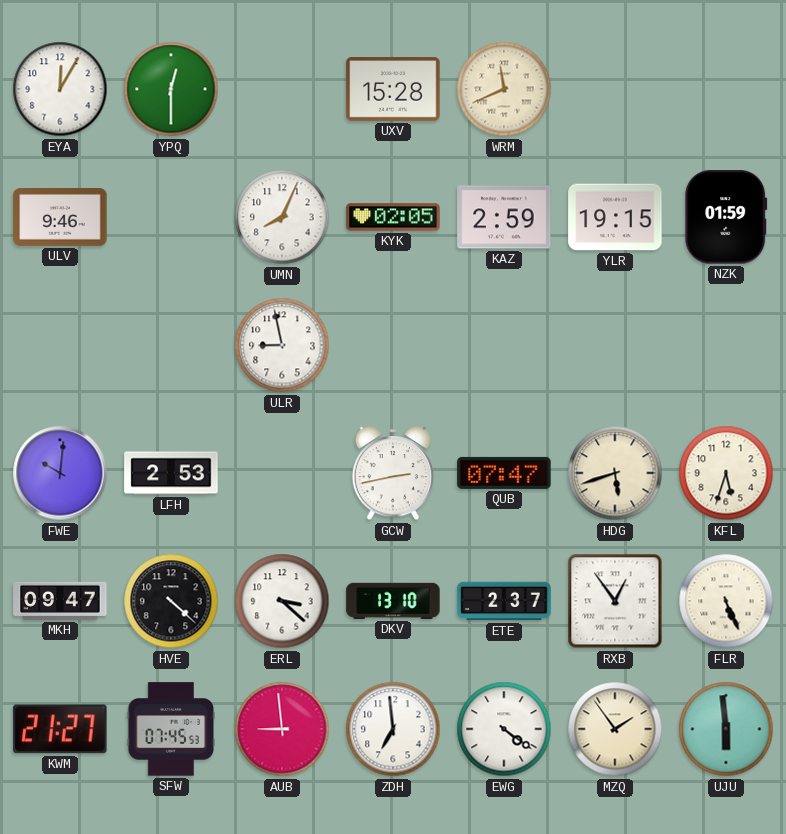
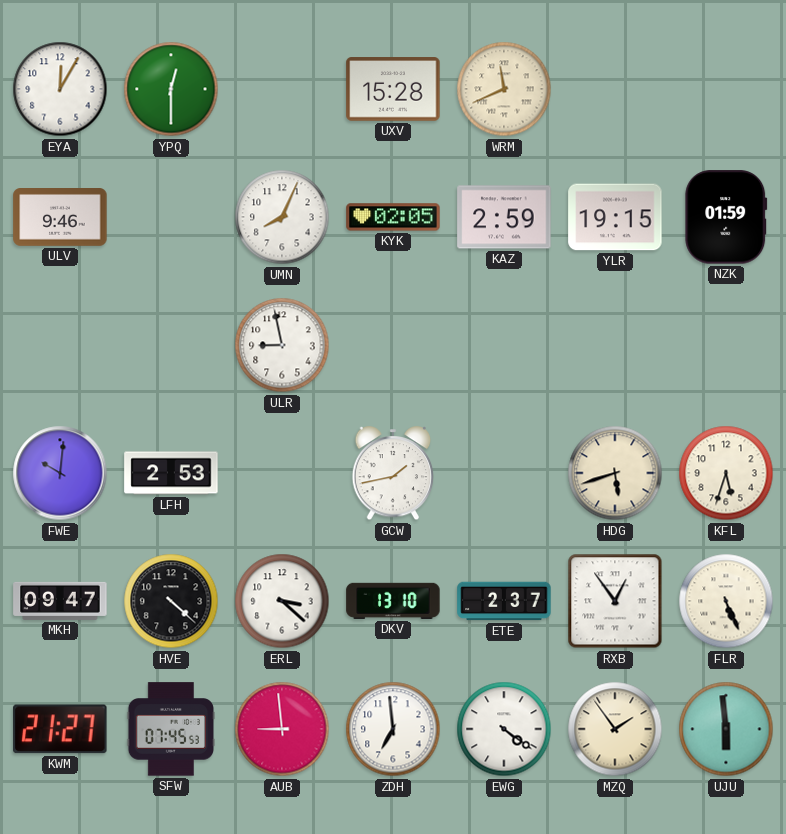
GCW: 2:43 -> 1:43 (393, 474)
QUB: 07:47 -> none (504, 473)
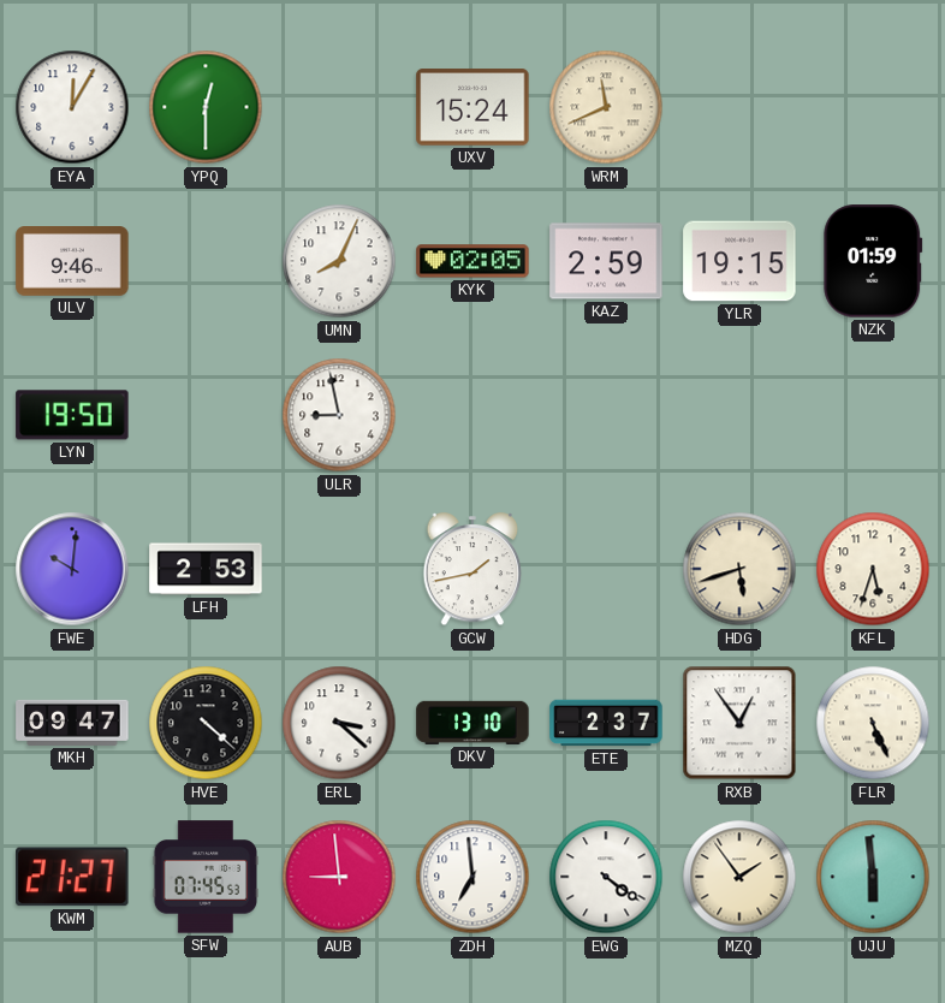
UXV: 15:28 -> 15:24 (472, 107)
LYN: none -> 19:50 (72, 415)
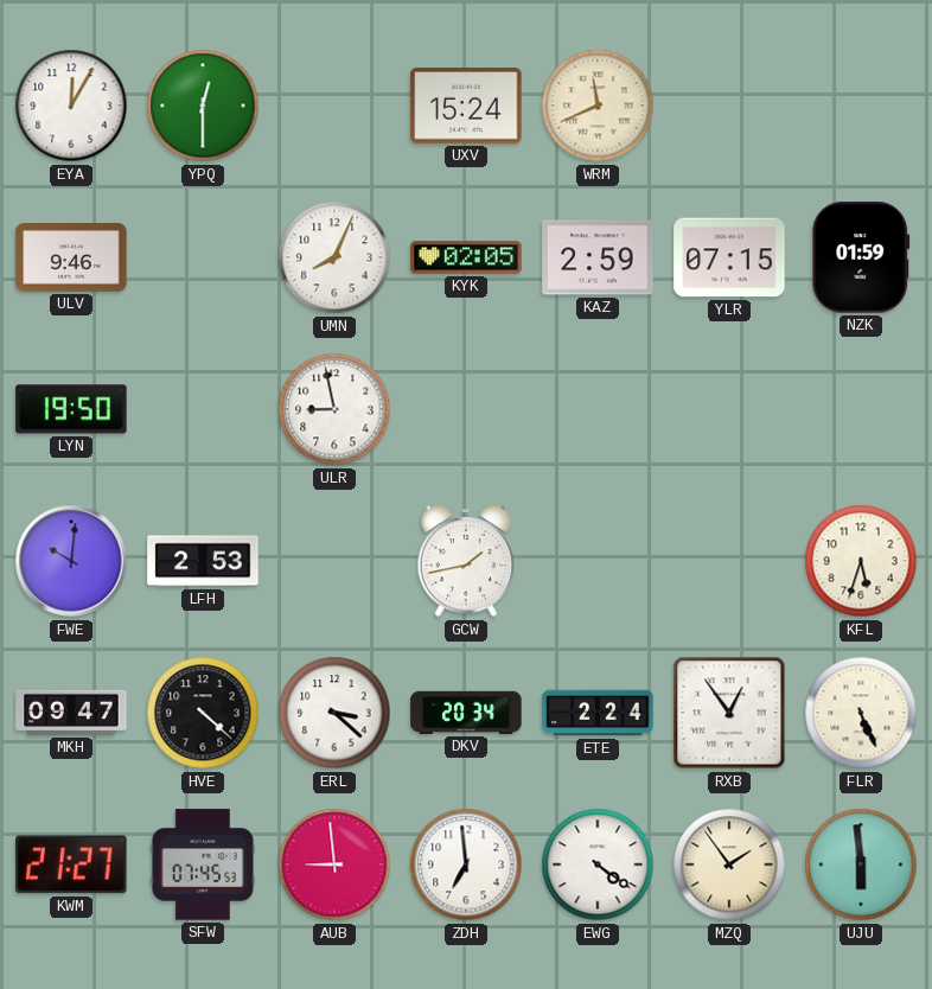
YLR: 19:15 -> 07:15 (729, 257)
HDG: 5:42 -> none (739, 569)
DKV: 13:10 -> 20:34 (466, 713)
ETE: 2:37 -> 2:24 (598, 713)
